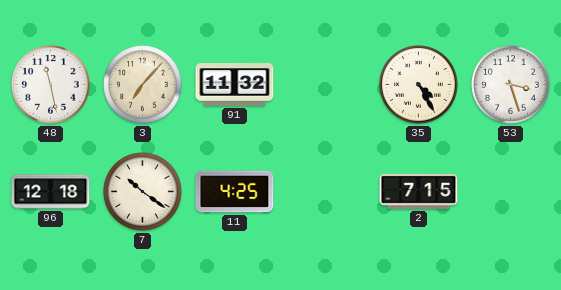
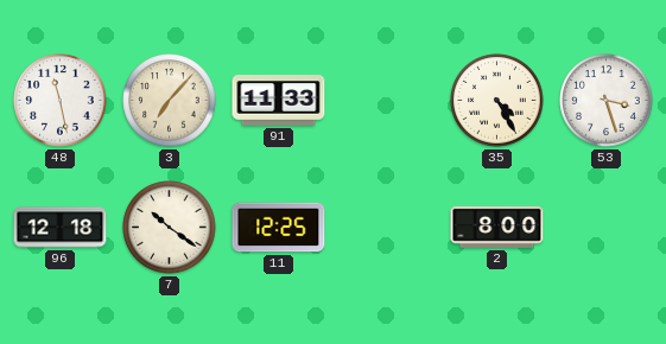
91: 11:32 -> 11:33 (279, 101)
11: 4:25 -> 12:25 (279, 228)
2: 7:15 -> 8:00 (497, 228)
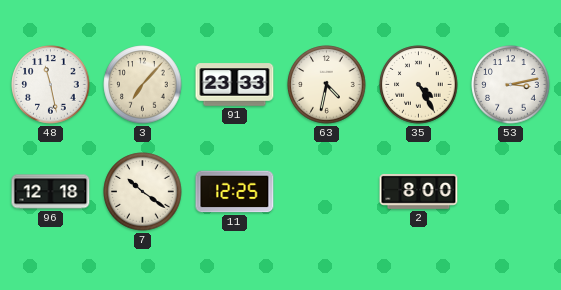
91: 11:33 -> 23:33 (235, 85)
63: none -> 4:32 (327, 85)
53: 3:27 -> 3:13 (511, 85)
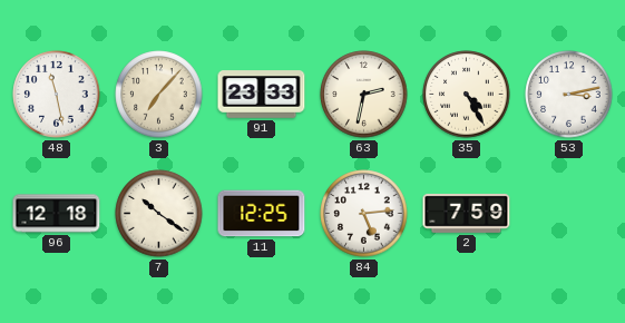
63: 4:32 -> 2:32 (364, 95)
84: none -> 5:14 (364, 214)
2: 8:00 -> 7:59 (467, 214)
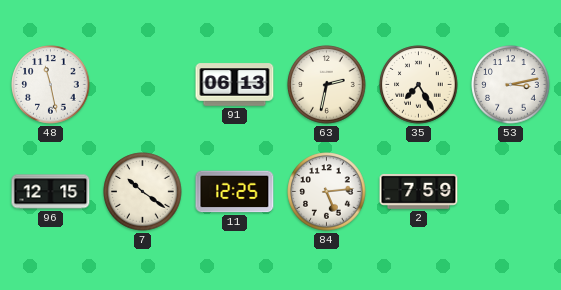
3: 7:07 -> none (159, 95)
91: 23:33 -> 06:13 (235, 85)
35: 4:25 -> 7:25 (419, 85)
96: 12:18 -> 12:15 (51, 192)
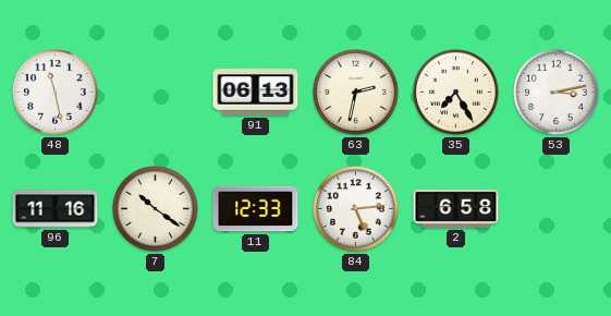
96: 12:15 -> 11:16 (56, 209)
11: 12:25 -> 12:33 (256, 209)
2: 7:59 -> 6:58 (456, 209)
